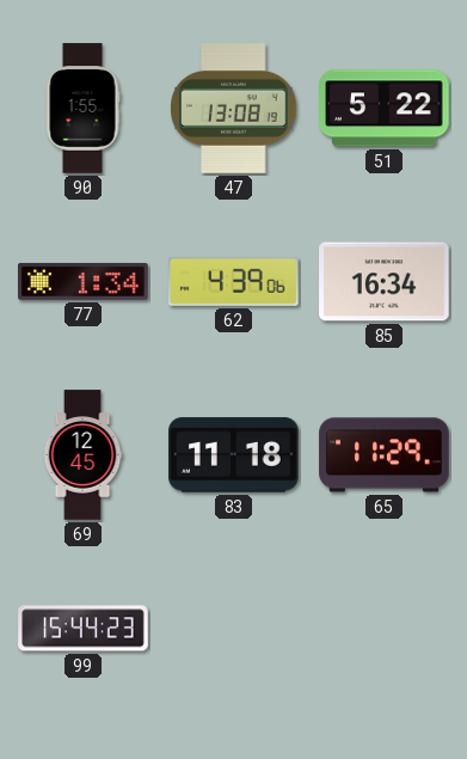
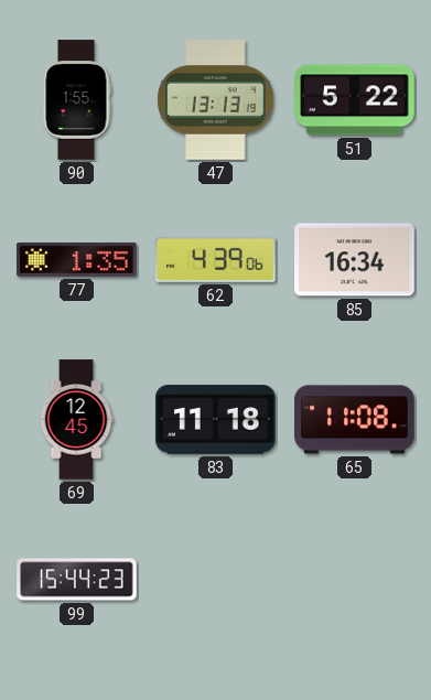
47: 13:08 -> 13:13 (216, 100)
77: 1:34 -> 1:35 (77, 260)
65: 11:29 -> 11:08 (355, 420)
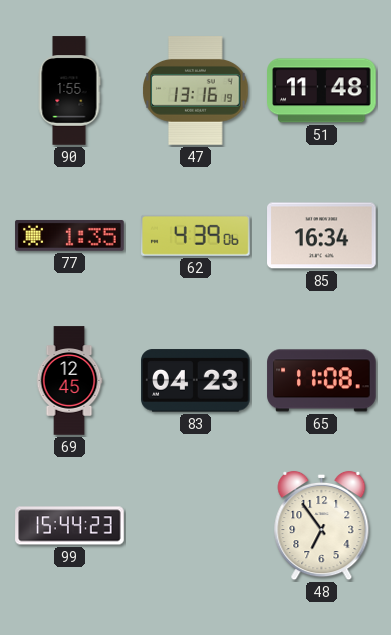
47: 13:13 -> 13:16 (196, 91)
51: 5:22 -> 11:48 (322, 91)
83: 11:18 -> 04:23 (196, 381)
48: none -> 6:54 (322, 526)
